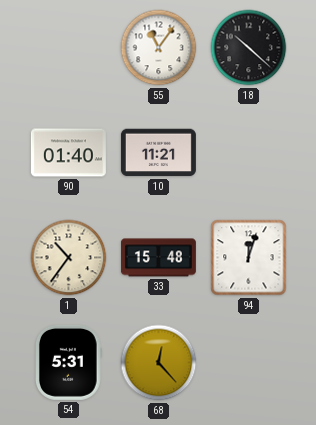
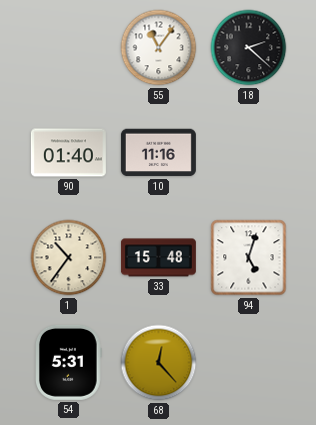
18: 10:22 -> 2:22 (249, 48)
10: 11:21 -> 11:16 (158, 153)
94: 12:03 -> 5:03 (249, 258)
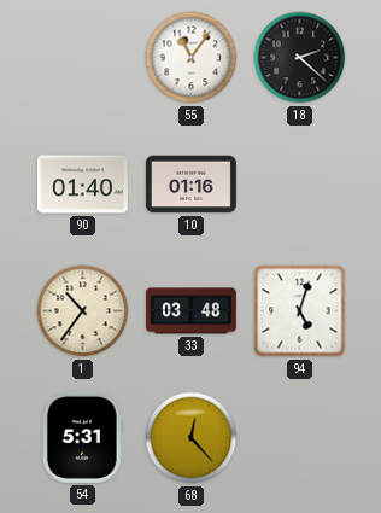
10: 11:16 -> 01:16 (190, 185)
33: 15:48 -> 03:48 (190, 311)
